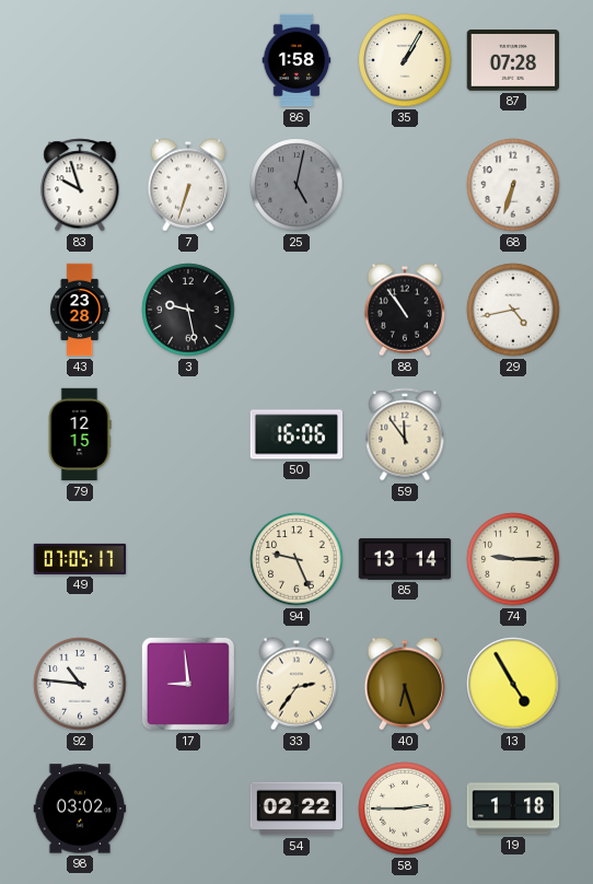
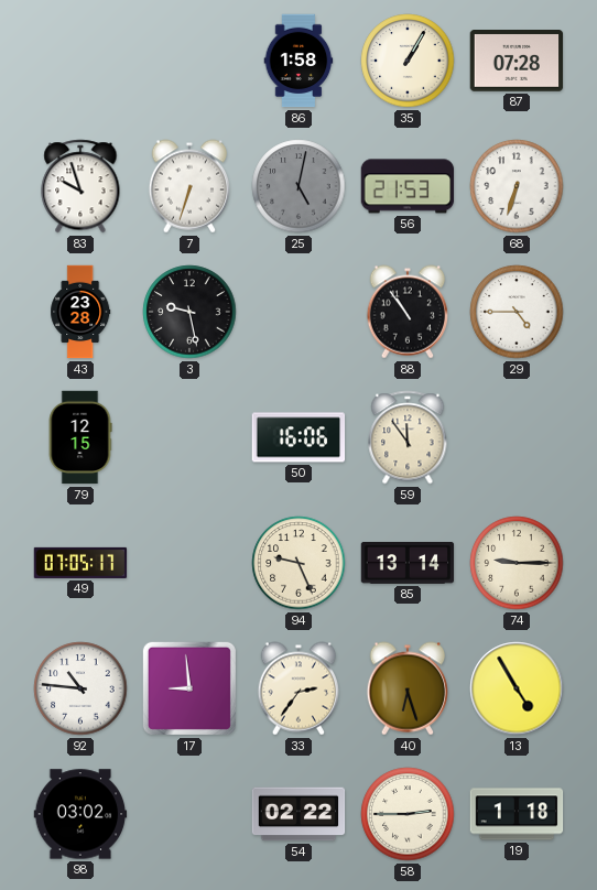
56: none -> 21:53 (408, 186)
29: 4:43 -> 4:45 (517, 312)
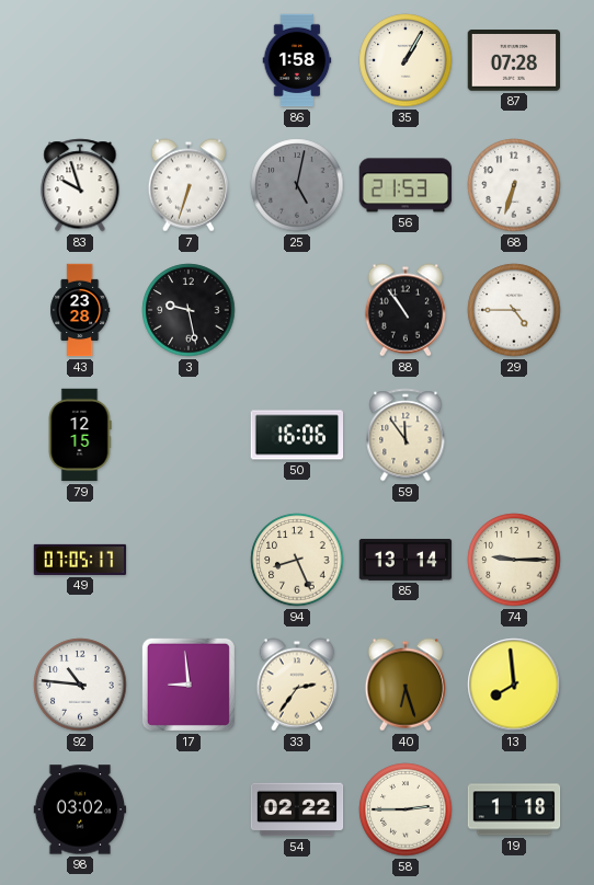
94: 9:26 -> 8:26 (297, 560)
13: 4:55 -> 7:59 (514, 685)
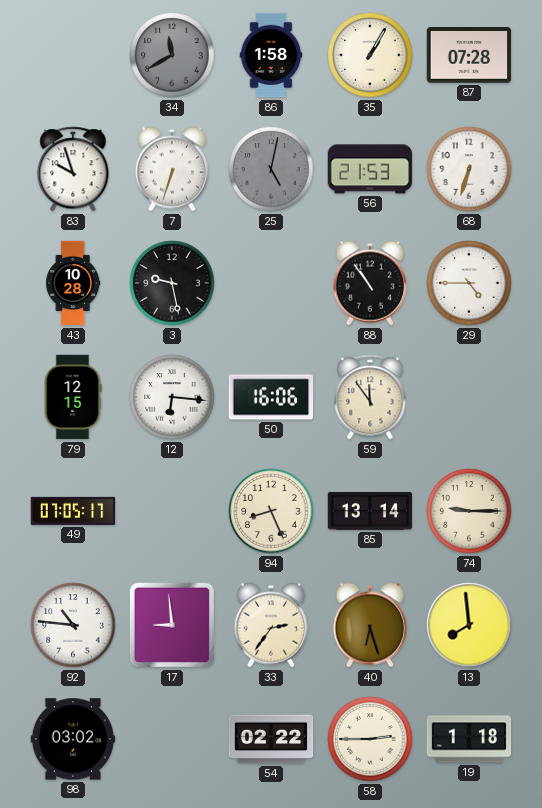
34: none -> 11:40 (172, 55)
43: 23:28 -> 10:28 (73, 283)
12: none -> 6:16 (172, 397)
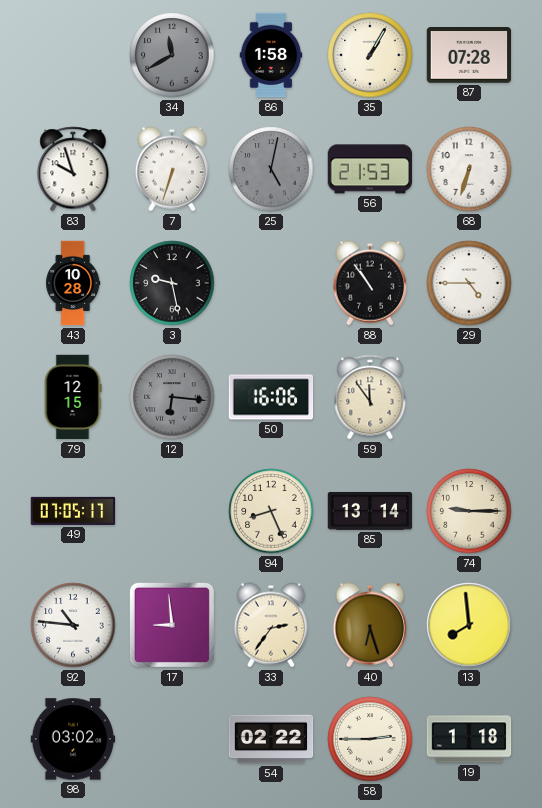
12 dial: white -> grey (172, 397)
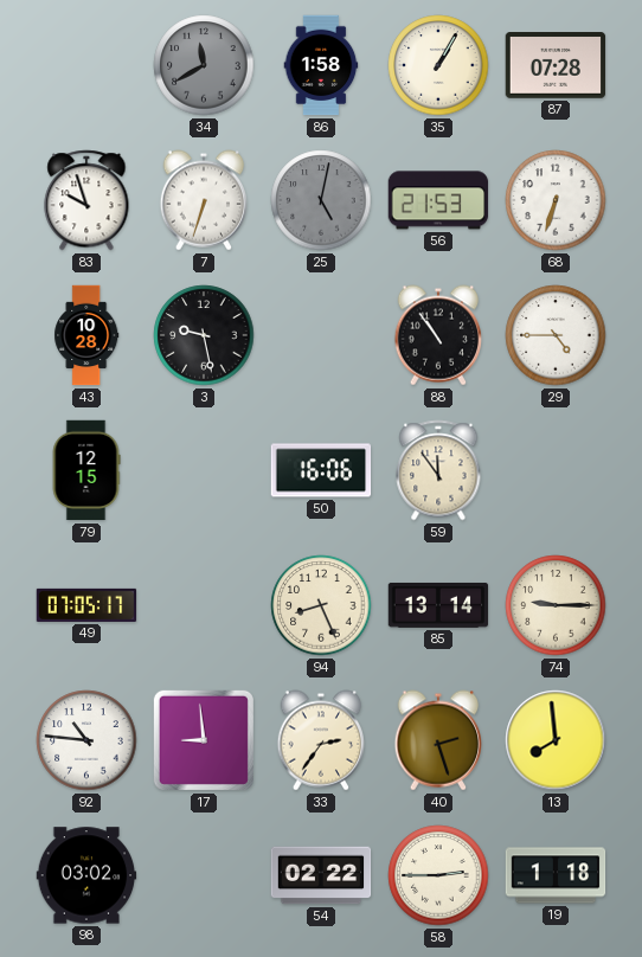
12: 6:16 -> none (172, 397)
40: 6:27 -> 2:27 (437, 740)
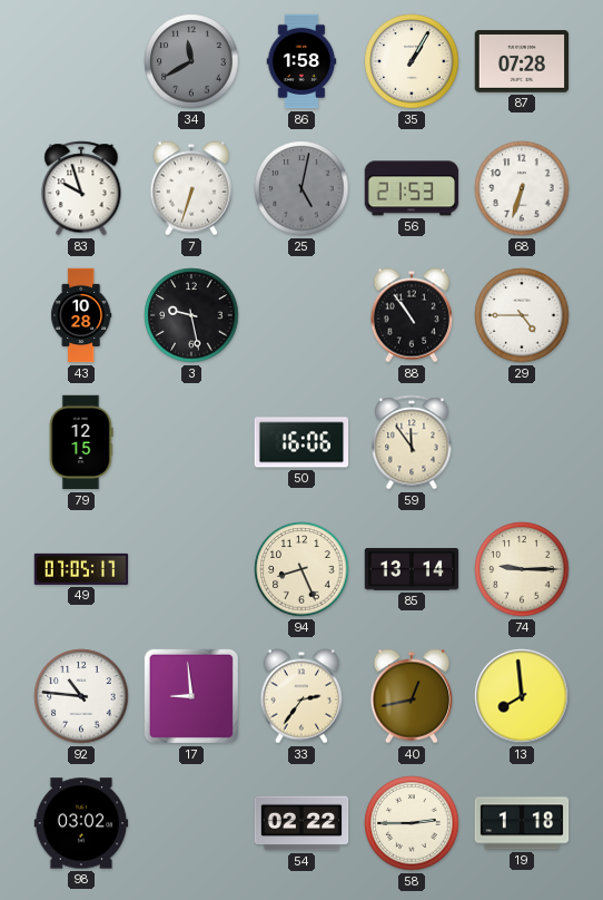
40: 2:27 -> 12:43 (411, 696)
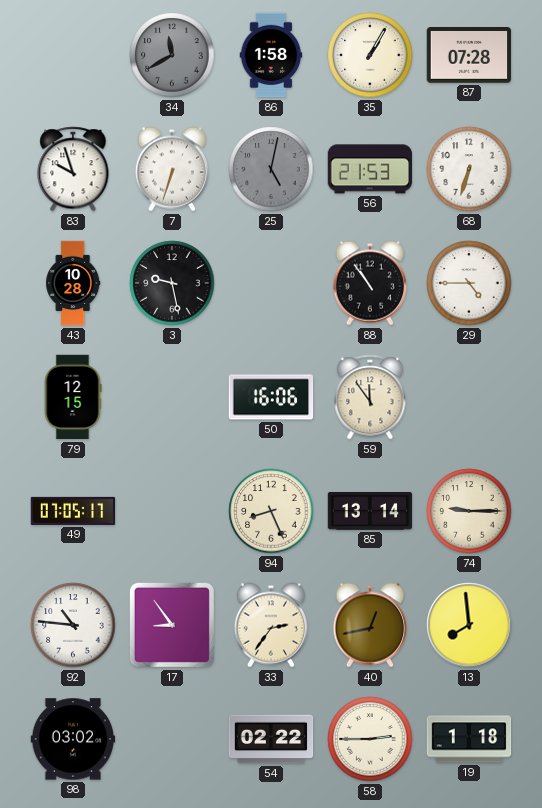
17: 8:59 -> 8:54 (172, 625)
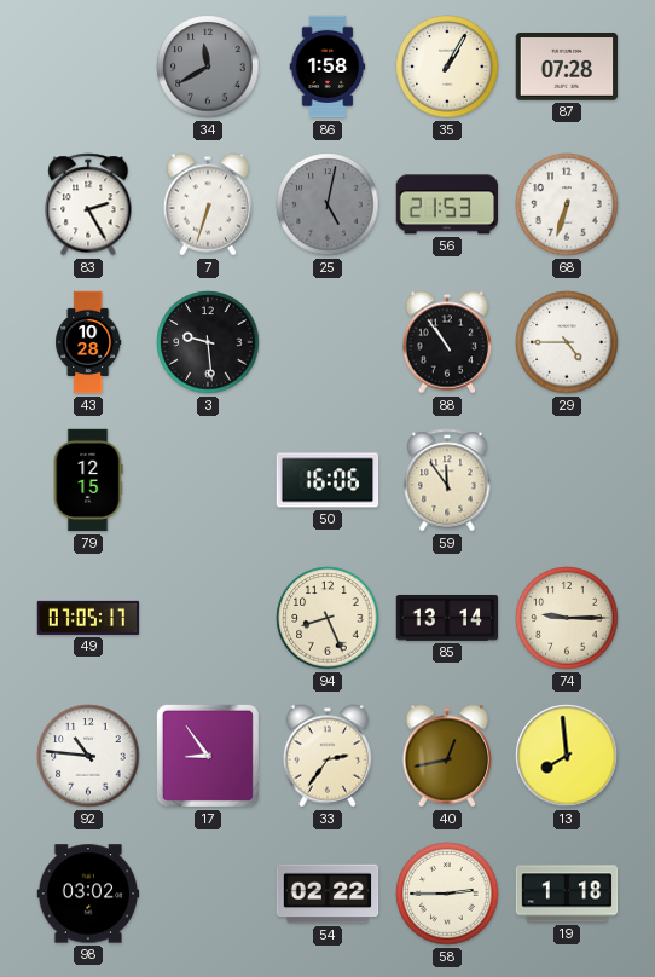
83: 9:57 -> 2:25 (88, 204)
3: 9:28 -> 9:29 (208, 342)
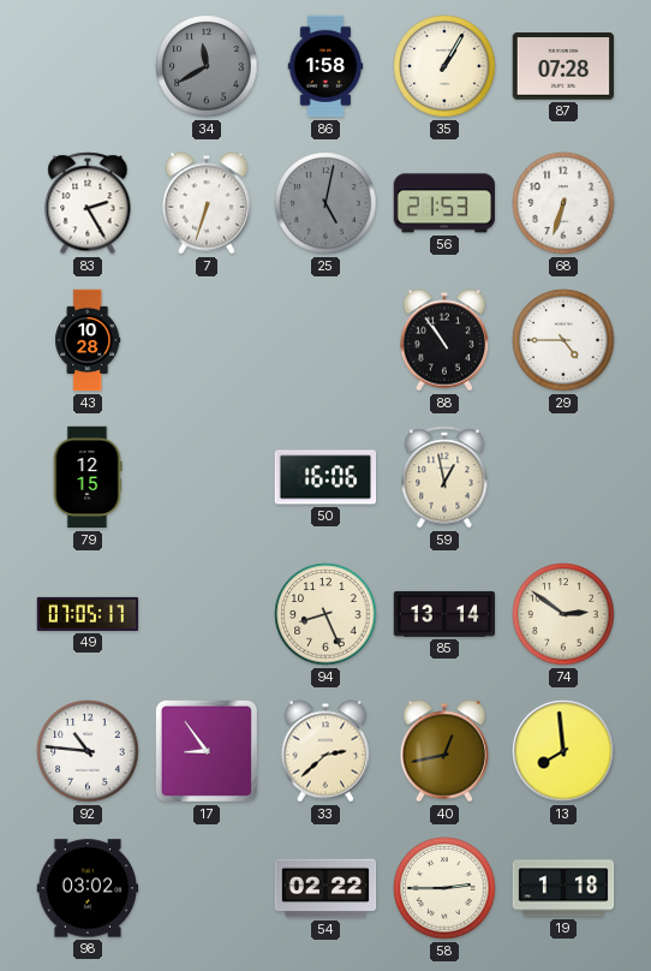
3: 9:29 -> none (208, 342)
59: 11:54 -> 12:58 (444, 477)
74: 9:15 -> 2:51 (563, 614)
33: 2:36 -> 2:38 (324, 751)
